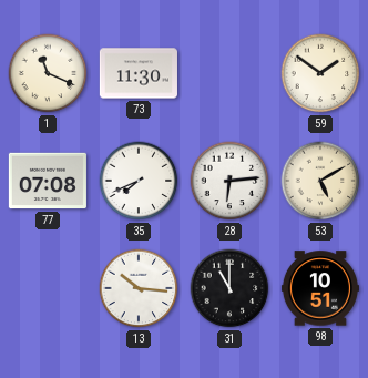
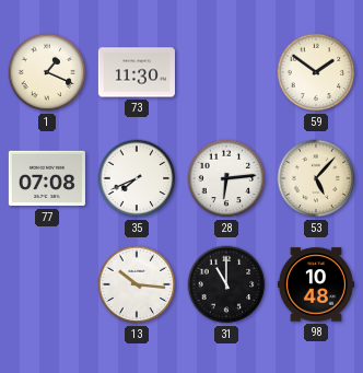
1: 11:19 -> 1:19 (47, 72)
53: 5:10 -> 5:07 (316, 178)
98: 10:51 -> 10:48 (316, 284)
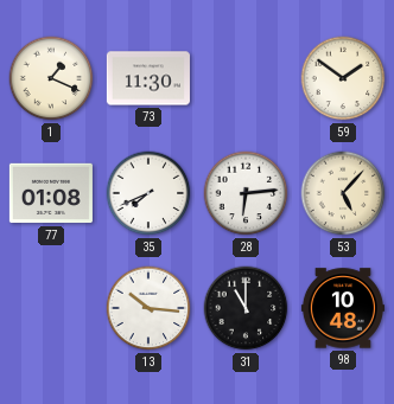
77: 07:08 -> 01:08 (51, 193)
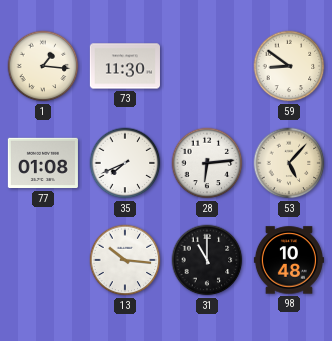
1: 1:19 -> 1:16 (43, 66)
59: 1:51 -> 8:51 (289, 66)
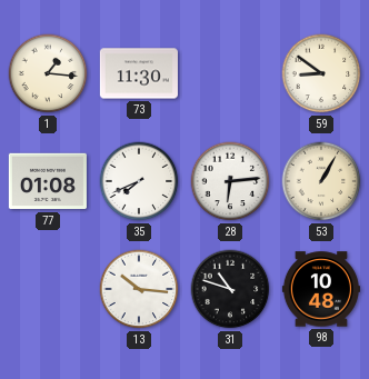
53: 5:07 -> 1:05 (321, 181)
31: 11:00 -> 10:48 (230, 289)
